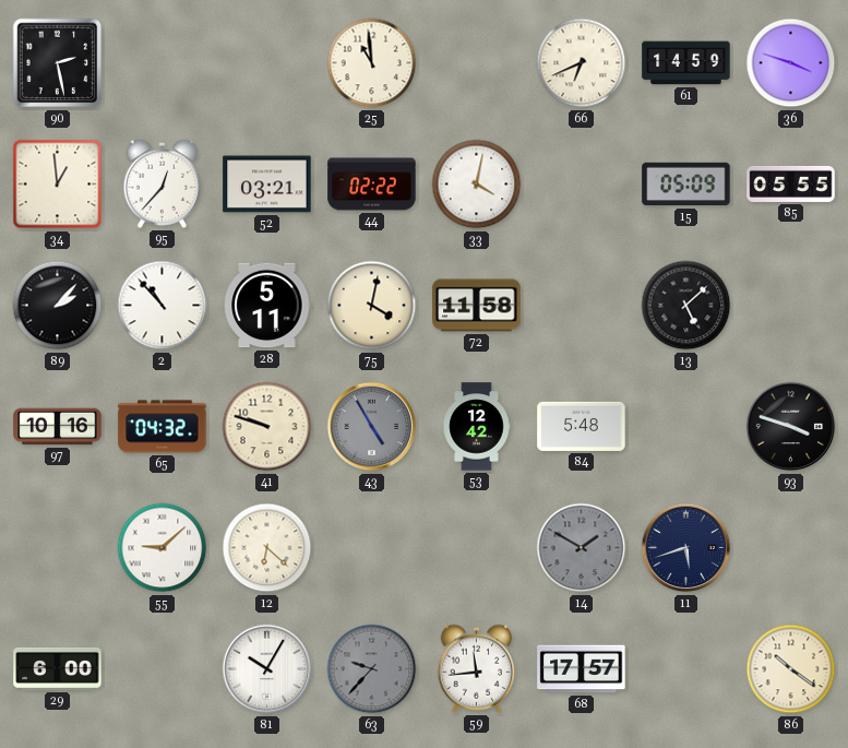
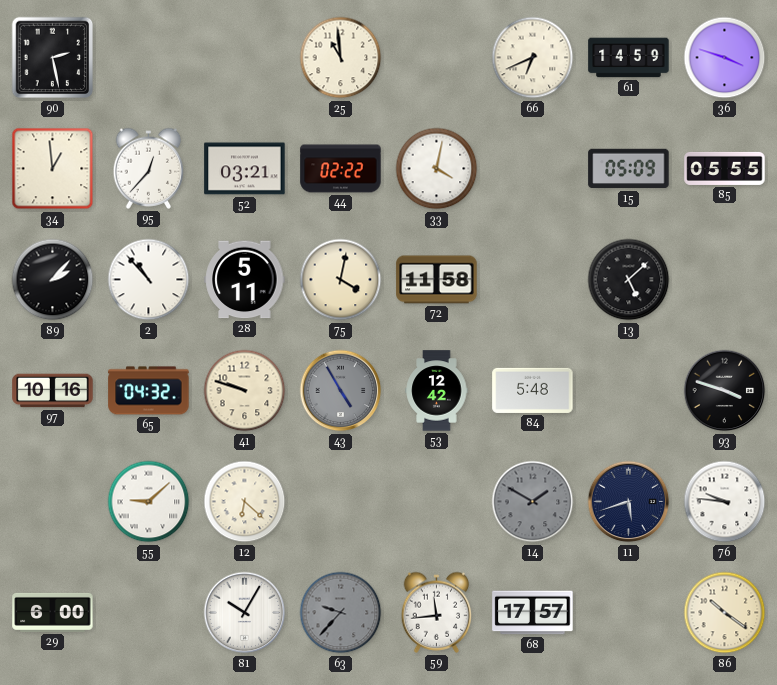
76: none -> 9:46 (725, 502)
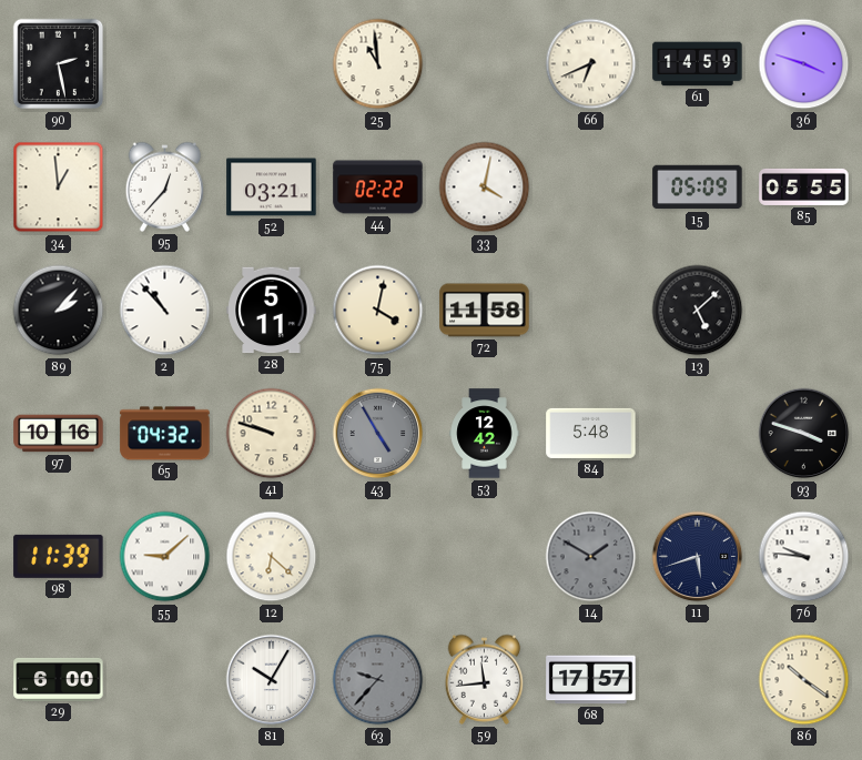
98: none -> 11:39 (59, 556)
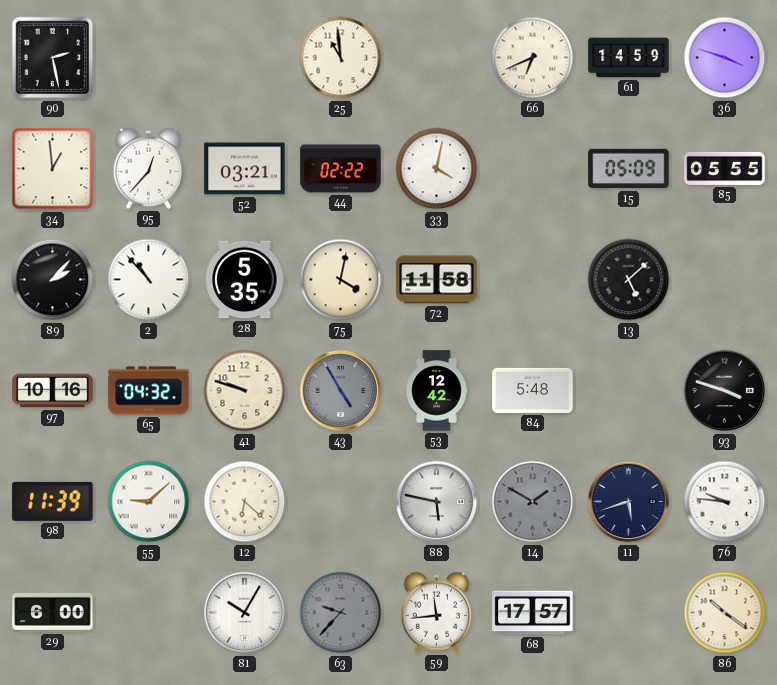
28: 5:11 -> 5:35 (245, 280)
88: none -> 5:47 (437, 502)
